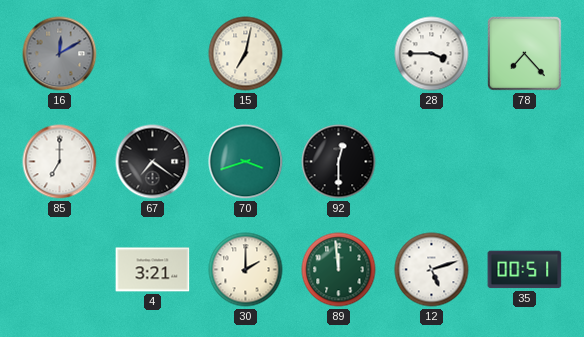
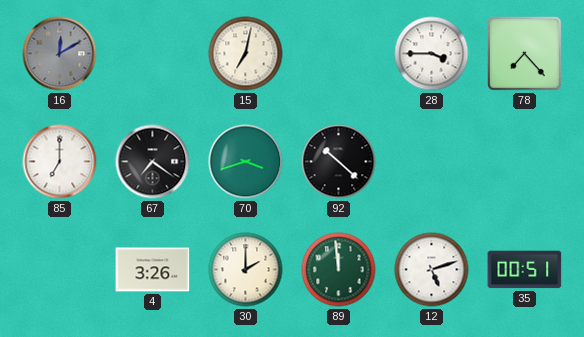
92: 12:30 -> 10:22 (339, 162)
4: 3:21 -> 3:26 (153, 270)
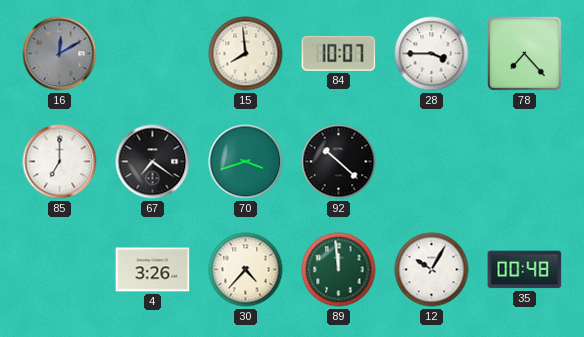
15: 7:02 -> 7:59 (246, 54)
84: none -> 10:07 (339, 53)
30: 2:00 -> 4:37 (246, 270)
12: 5:12 -> 10:05 (432, 270)
35: 00:51 -> 00:48 (525, 270)
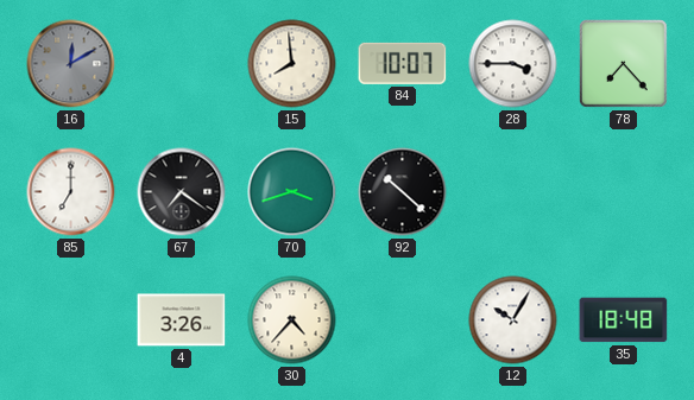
89: 11:59 -> none (339, 270)
35: 00:48 -> 18:48 (624, 320)
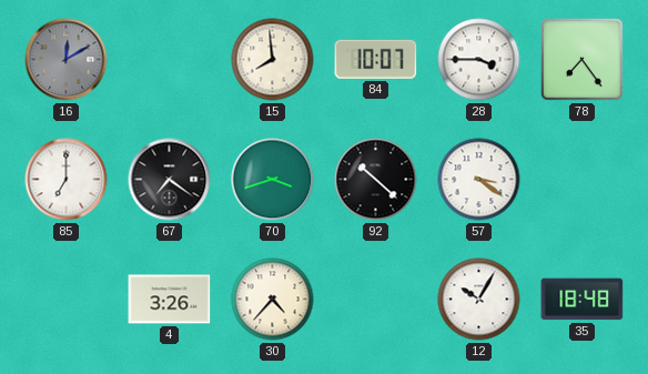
78: 7:23 -> 7:24 (583, 60)
57: none -> 3:21 (479, 180)
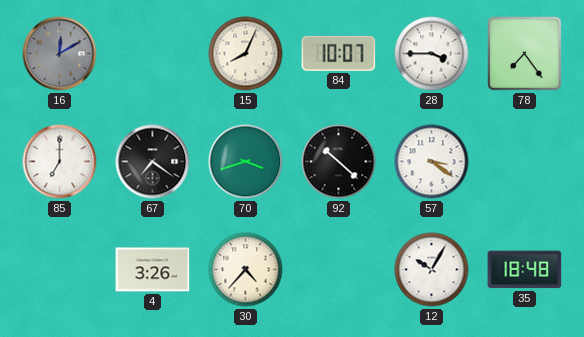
15: 7:59 -> 8:04 (246, 54)
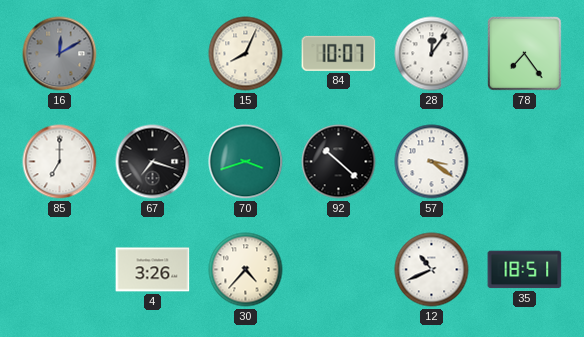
28: 3:45 -> 12:06 (432, 54)
67: 7:21 -> 7:18 (153, 162)
12: 10:05 -> 10:41 (432, 270)
35: 18:48 -> 18:51 (525, 270)
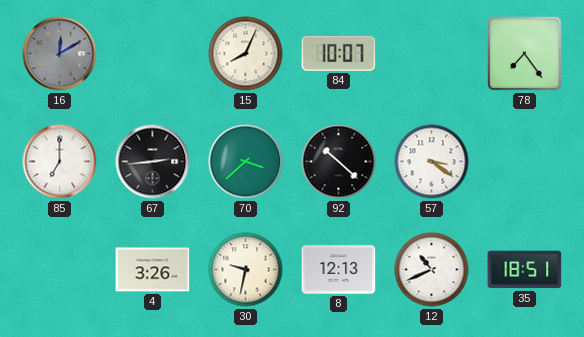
28: 12:06 -> none (432, 54)
67: 7:18 -> 2:44 (153, 162)
70: 3:42 -> 3:38 (246, 162)
30: 4:37 -> 9:32 (246, 270)
8: none -> 12:13 (339, 270)
